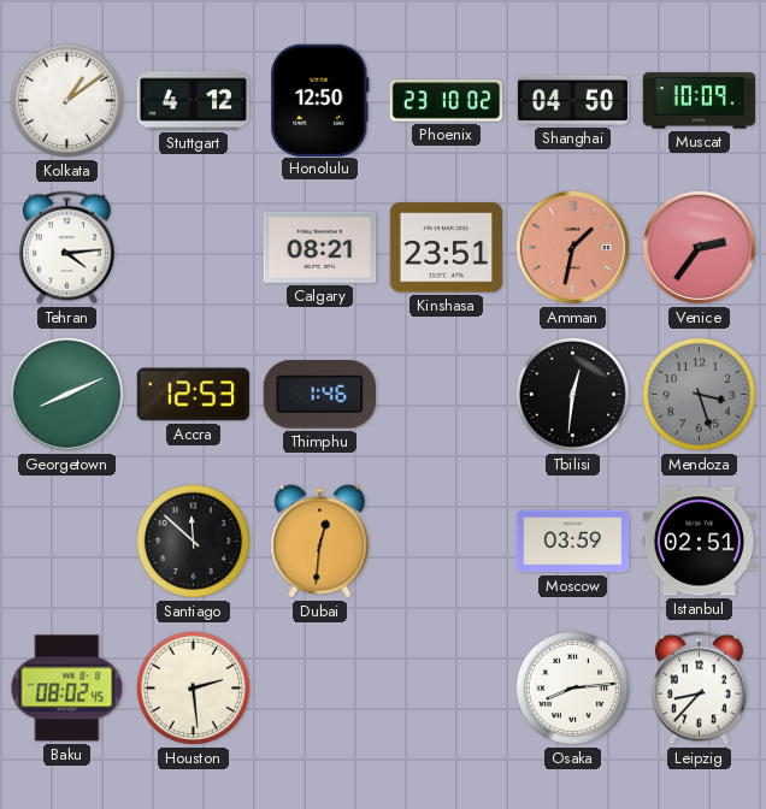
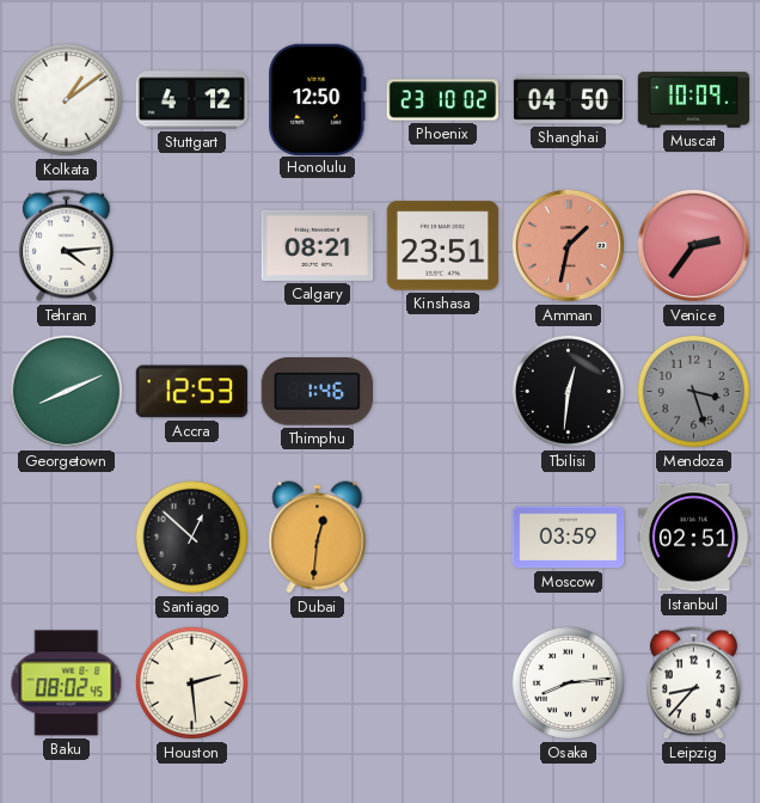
Santiago: 11:52 -> 12:52 (191, 537)
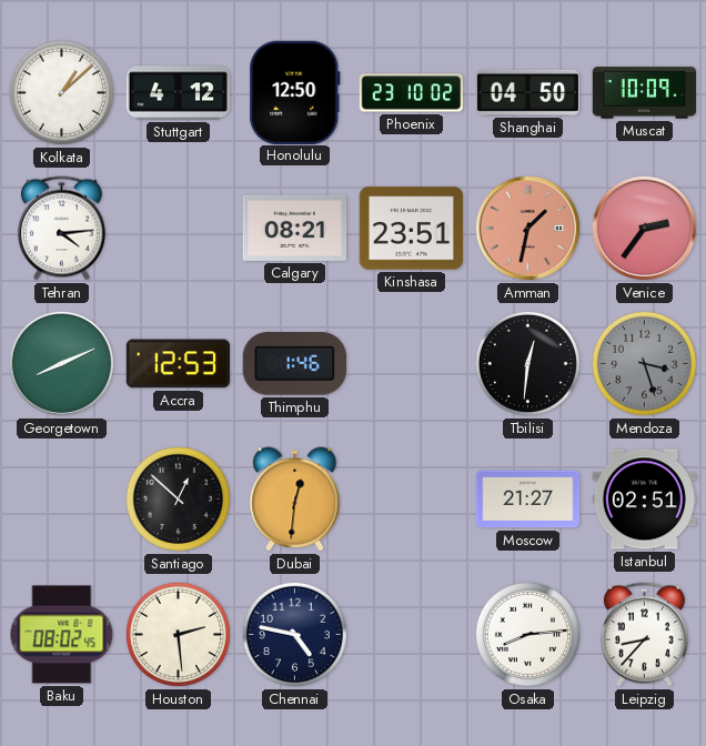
Kolkata: 1:09 -> 1:08 (61, 92)
Moscow: 03:59 -> 21:27 (528, 500)
Chennai: none -> 4:47 (294, 634)
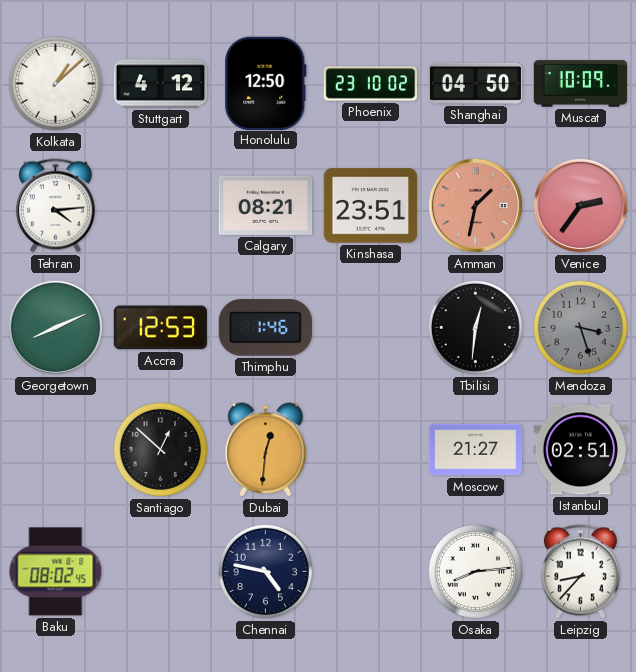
Houston: 2:29 -> none (178, 634)
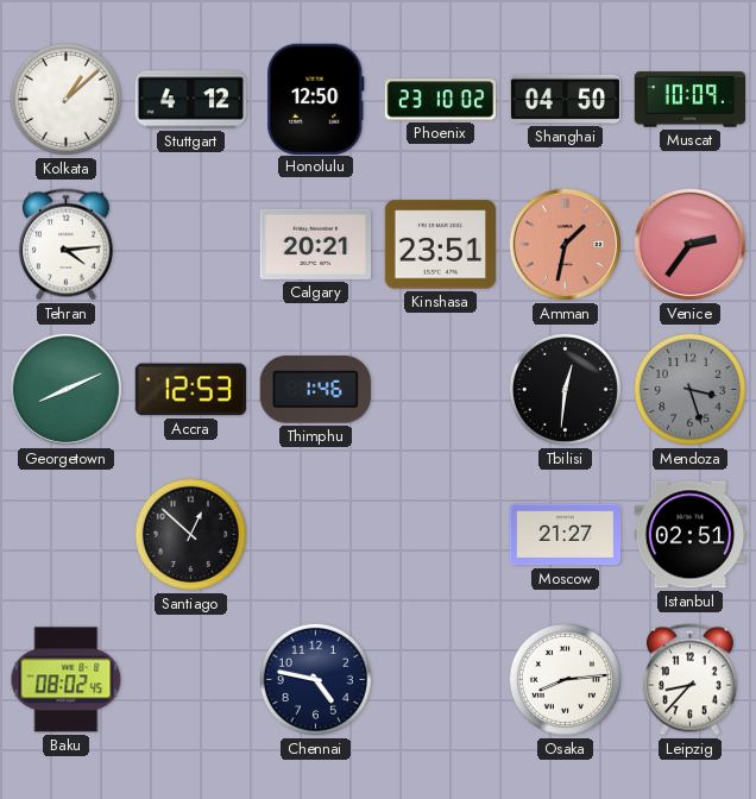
Calgary: 08:21 -> 20:21 (316, 244)
Dubai: 12:31 -> none (266, 450)
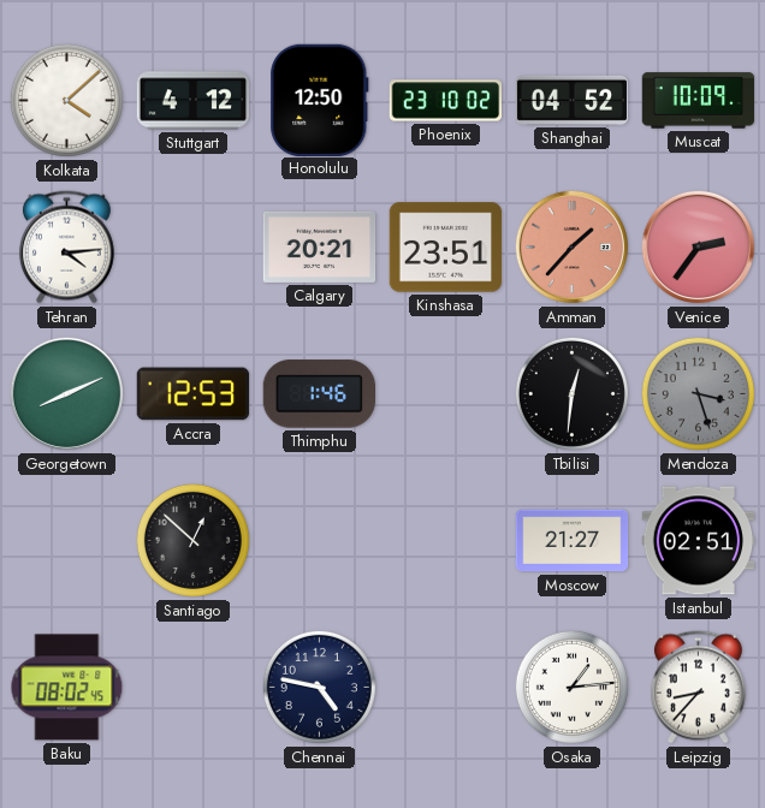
Kolkata: 1:08 -> 4:08 (66, 100)
Shanghai: 04:50 -> 04:52 (573, 100)
Amman: 1:32 -> 1:37 (571, 246)
Osaka: 8:14 -> 1:14 (571, 687)
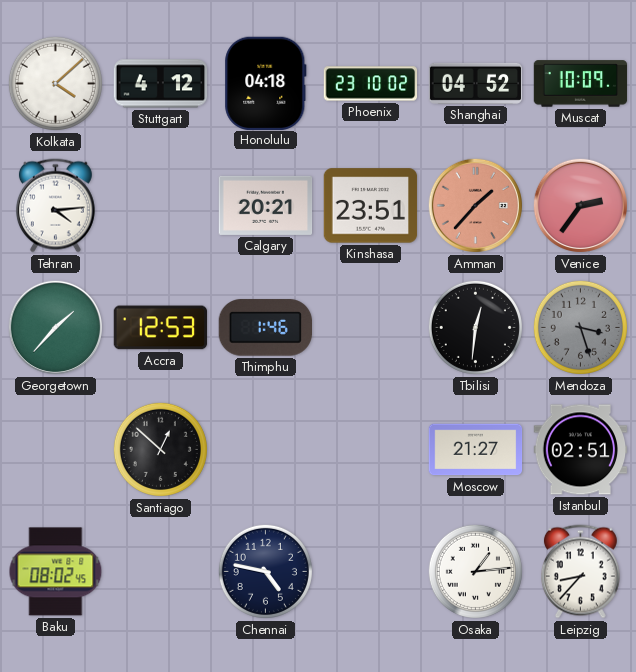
Honolulu: 12:50 -> 04:18 (266, 83)
Georgetown: 8:11 -> 1:37 (55, 327)
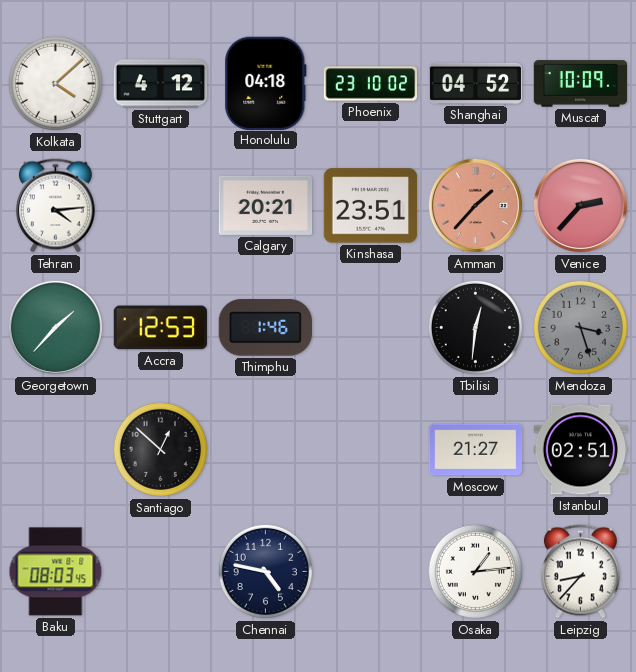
Venice: 2:36 -> 2:37 (580, 205)
Baku: 08:02 -> 08:03 (56, 572)
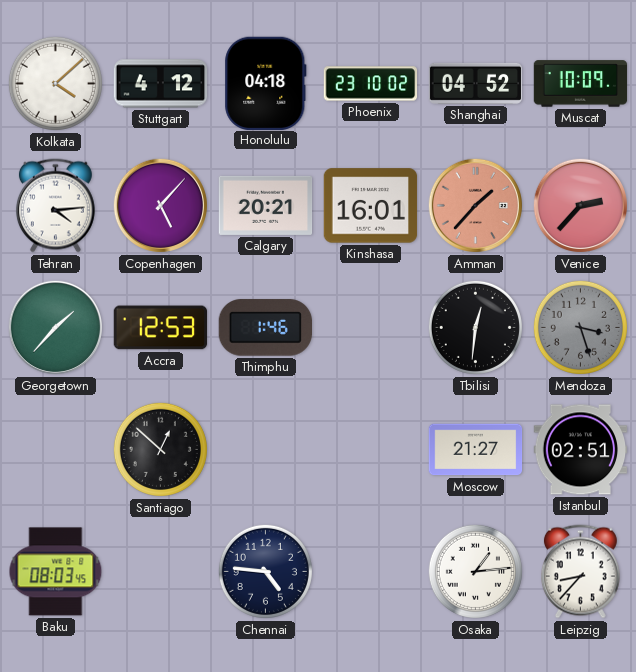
Copenhagen: none -> 5:07 (160, 205)
Kinshasa: 23:51 -> 16:01 (371, 206)
Chennai: 4:47 -> 4:46 (265, 571)
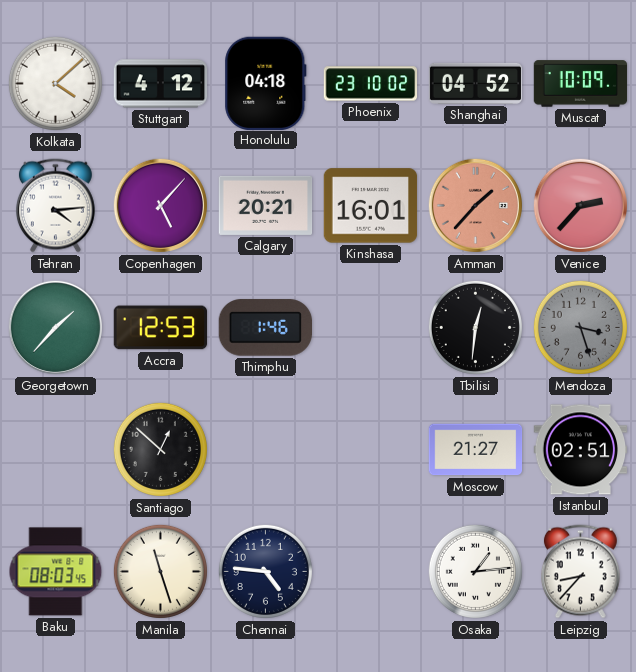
Manila: none -> 11:27 (160, 571)
